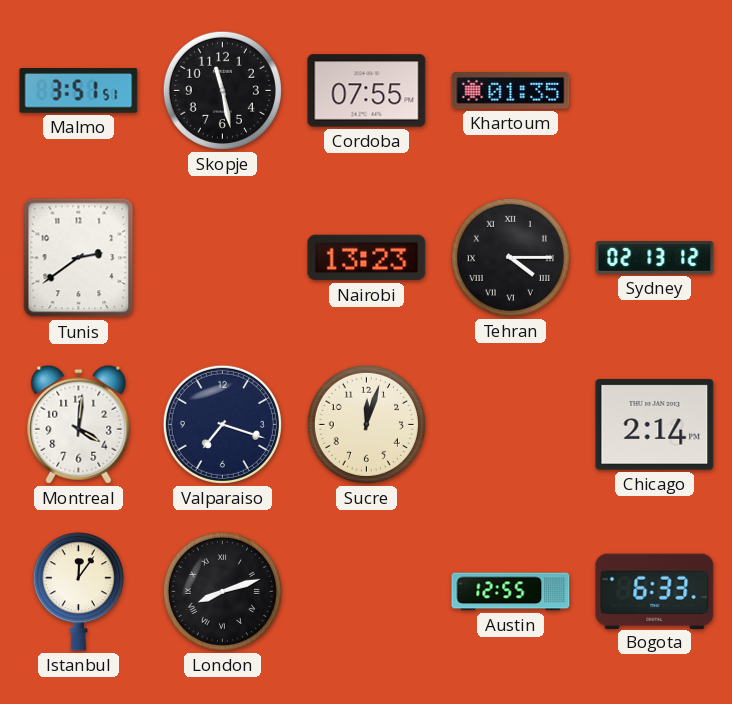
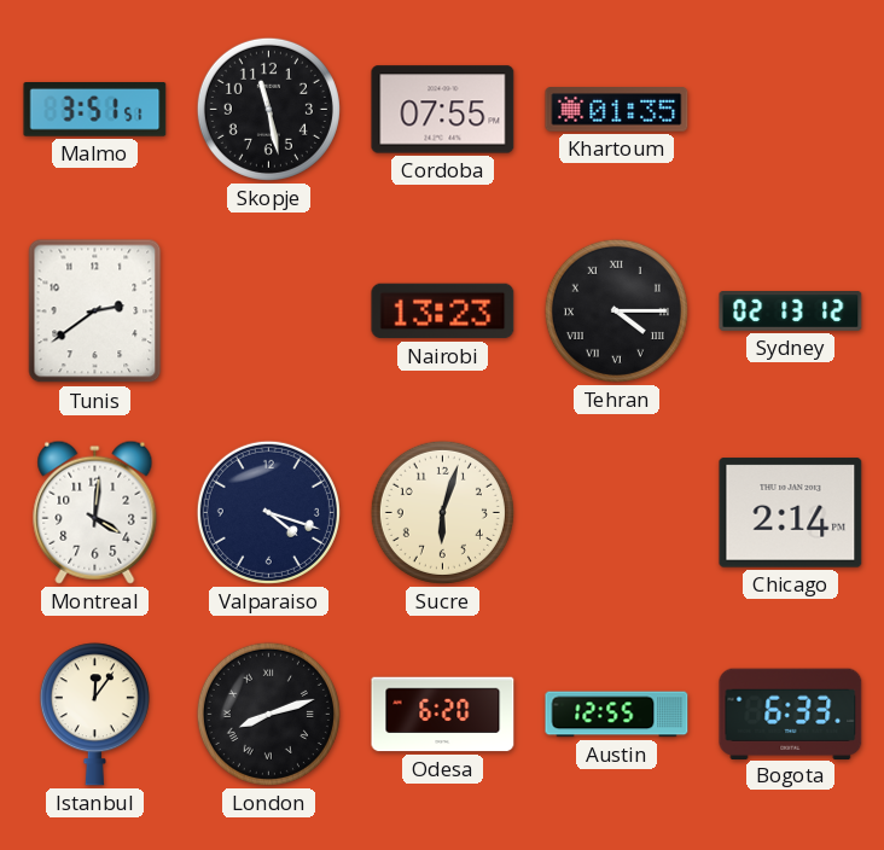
Valparaiso: 7:18 -> 4:18 (268, 512)
Sucre: 12:03 -> 6:03 (442, 512)
Odesa: none -> 6:20 (443, 715)
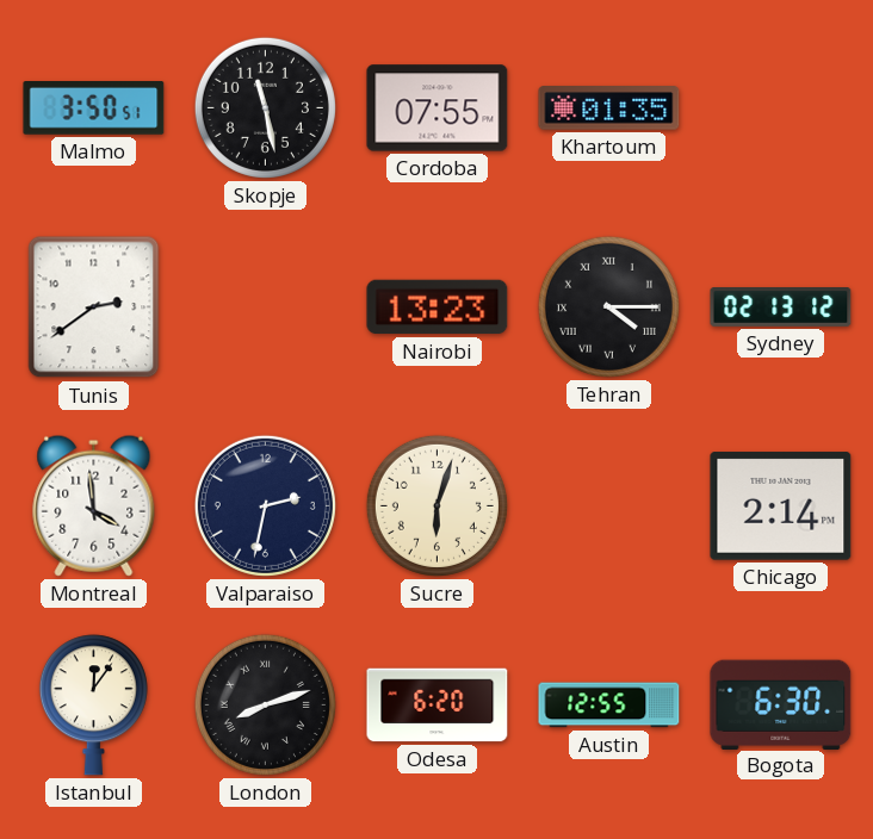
Malmo: 3:51 -> 3:50 (94, 108)
Montreal: 4:01 -> 3:59 (94, 505)
Valparaiso: 4:18 -> 2:32 (265, 505)
Bogota: 6:33 -> 6:30 (781, 704)
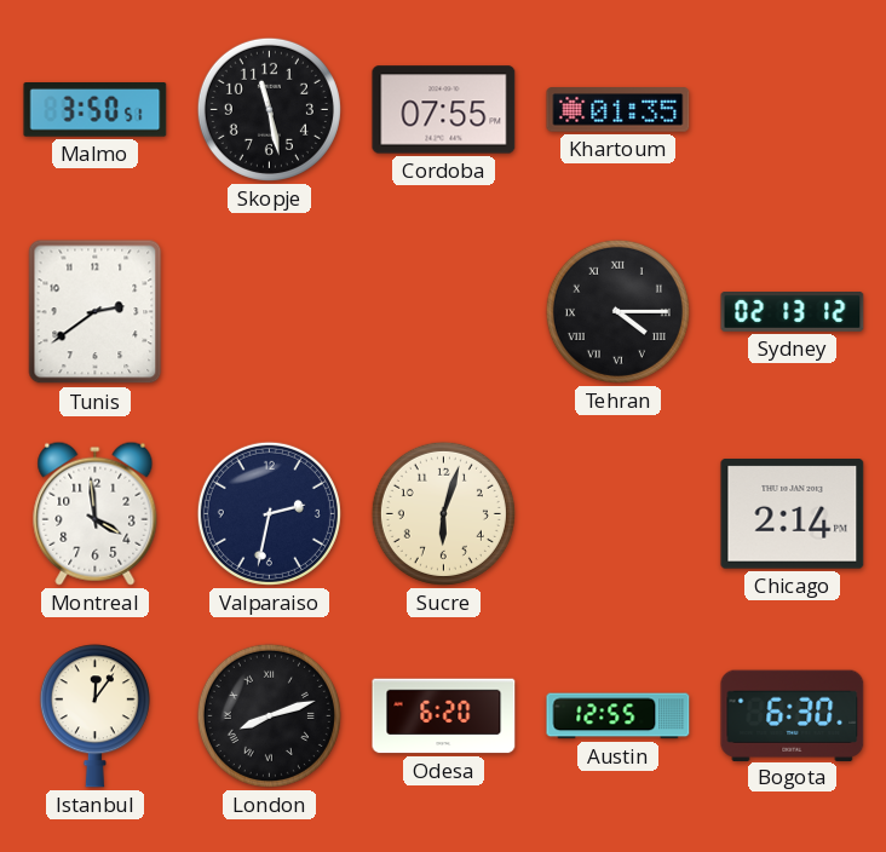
Nairobi: 13:23 -> none (438, 307)
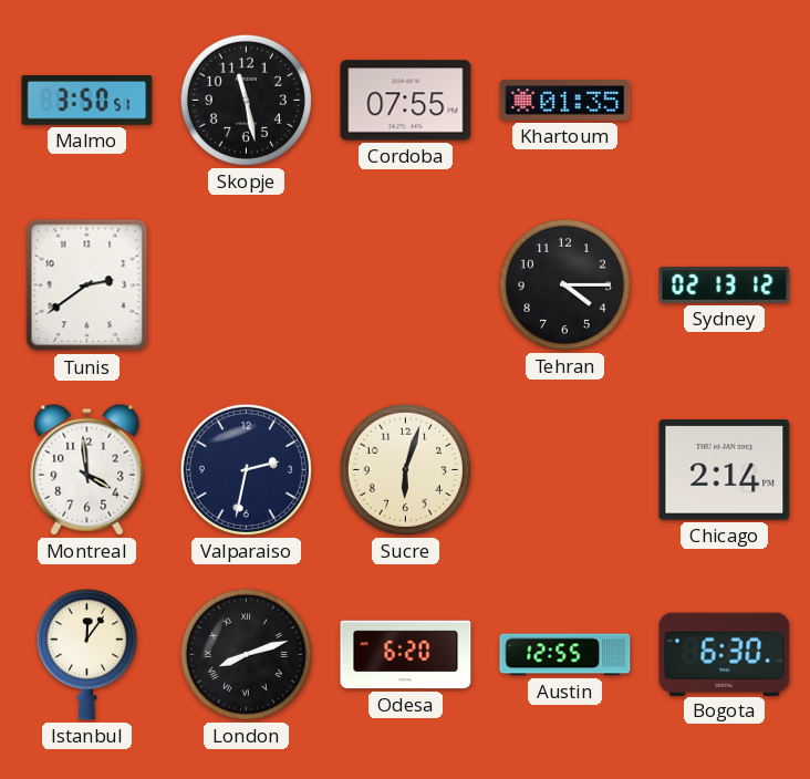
Tehran numerals: Roman -> Arabic (564, 284)
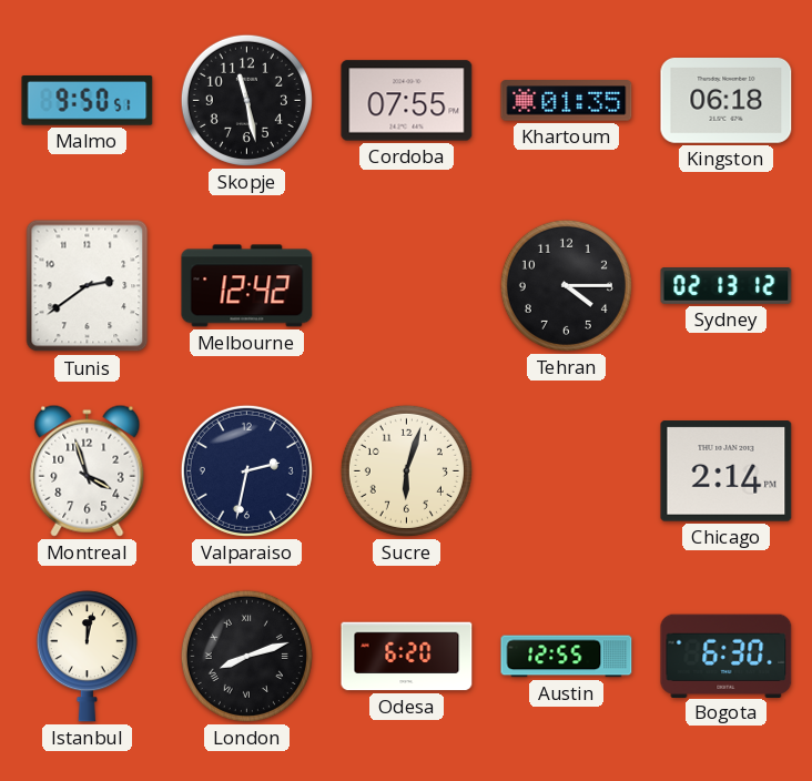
Malmo: 3:50 -> 9:50 (88, 101)
Kingston: none -> 06:18 (727, 101)
Melbourne: none -> 12:42 (247, 286)
Montreal: 3:59 -> 3:57 (88, 470)
Istanbul: 12:06 -> 12:02 (87, 657)
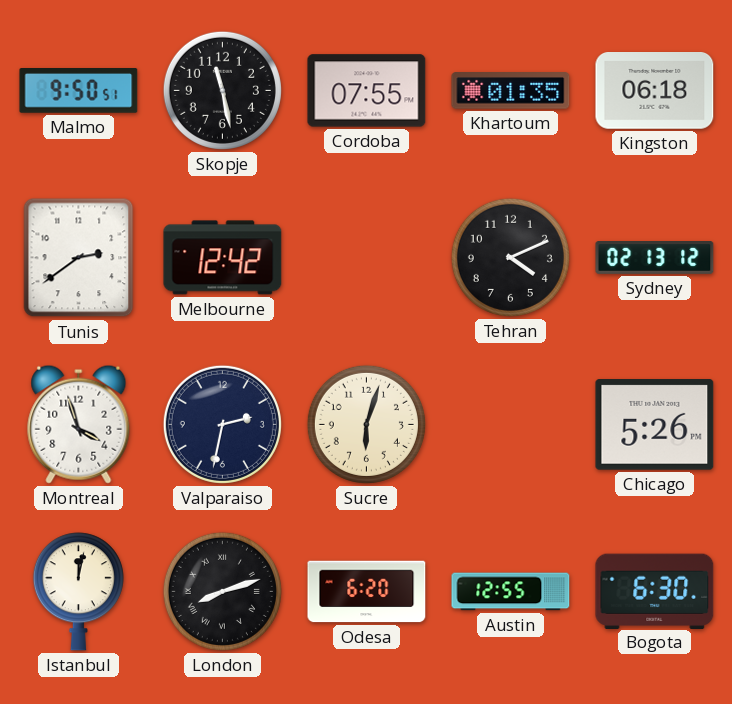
Tehran: 4:15 -> 4:11 (510, 257)
Chicago: 2:14 -> 5:26 (655, 425)
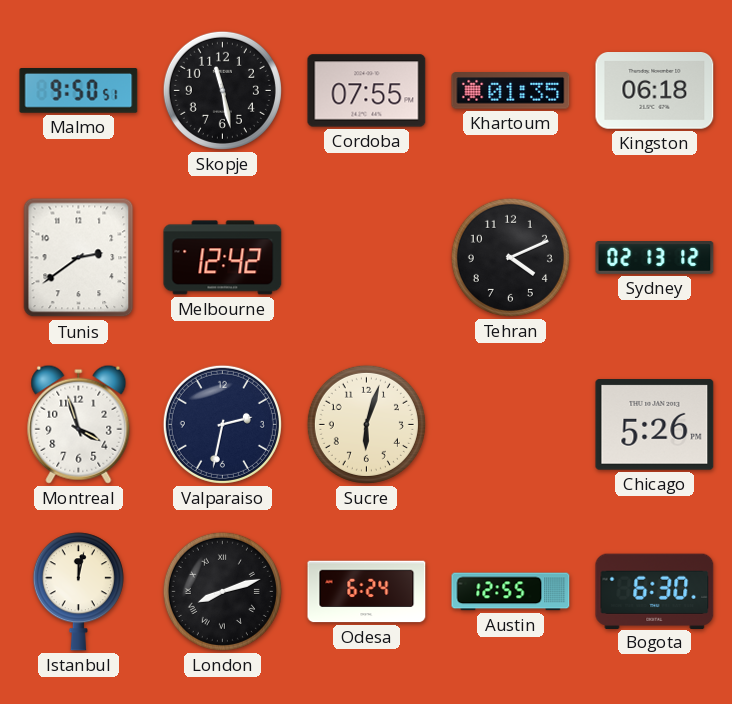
Odesa: 6:20 -> 6:24 (367, 592)
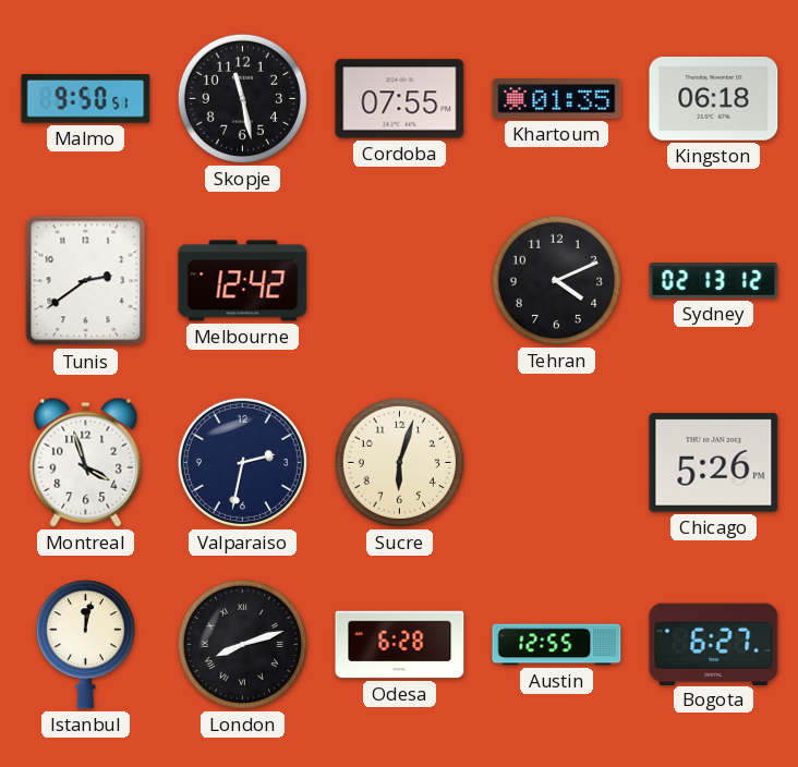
Odesa: 6:24 -> 6:28 (400, 645)
Bogota: 6:30 -> 6:27 (714, 644)
